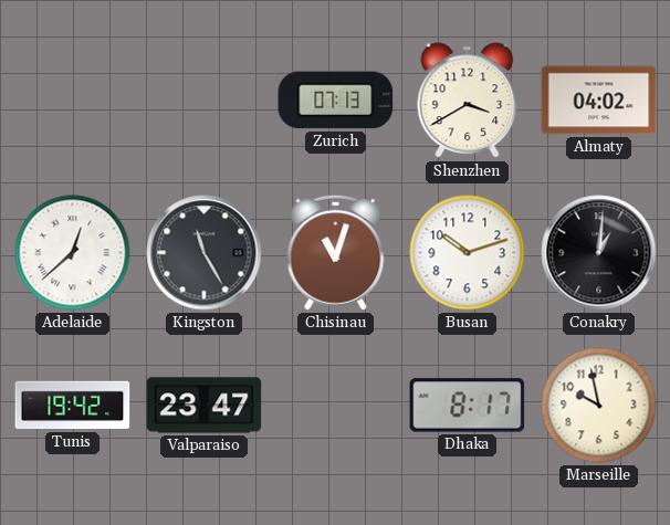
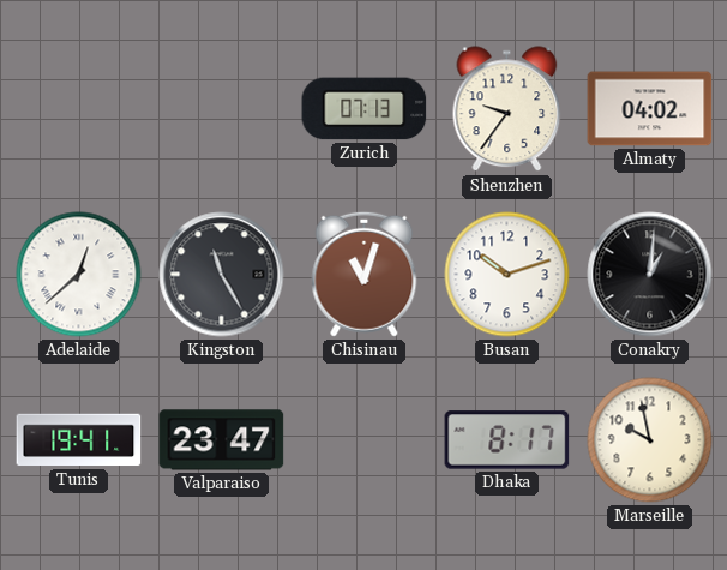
Shenzhen: 3:40 -> 9:36 (507, 109)
Tunis: 19:42 -> 19:41 (79, 440)
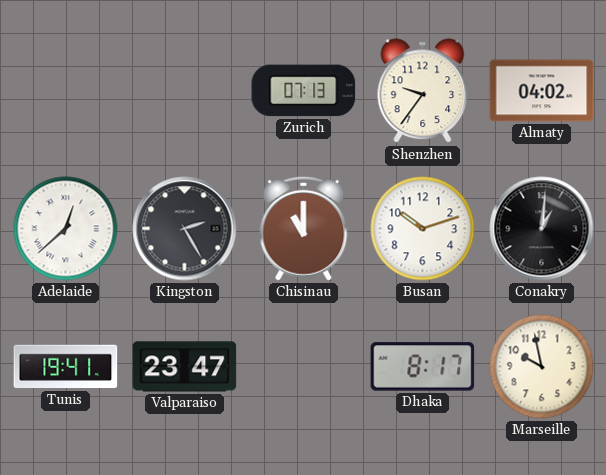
Kingston: 11:25 -> 2:25 (185, 229)
Chisinau: 11:03 -> 11:00 (304, 228)
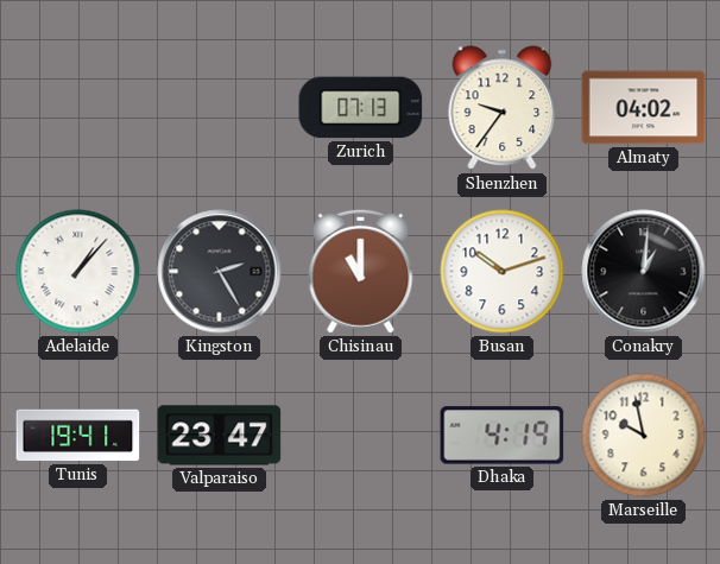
Adelaide: 12:38 -> 1:07 (78, 272)
Dhaka: 8:17 -> 4:19 (503, 436)
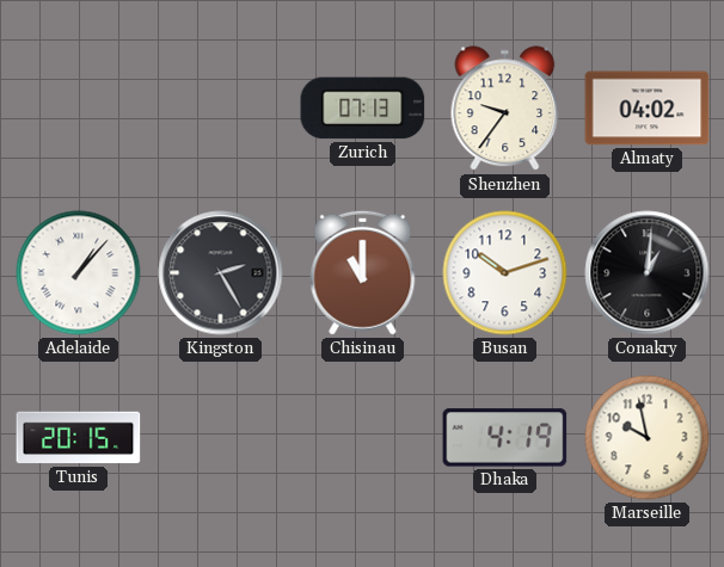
Tunis: 19:41 -> 20:15 (79, 438)
Valparaiso: 23:47 -> none (220, 436)
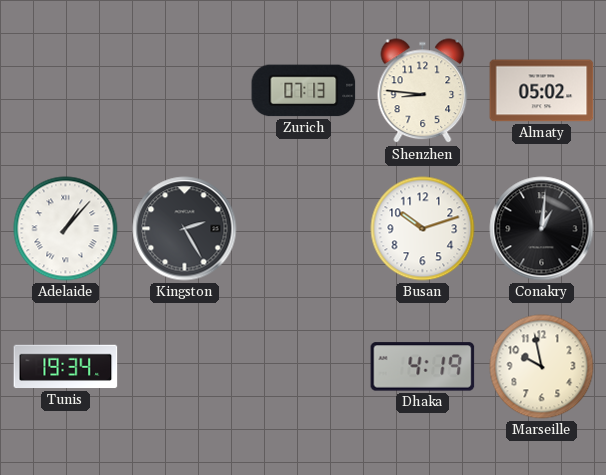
Shenzhen: 9:36 -> 8:46 (423, 91)
Almaty: 04:02 -> 05:02 (542, 91)
Chisinau: 11:00 -> none (363, 272)
Tunis: 20:15 -> 19:34 (66, 367)
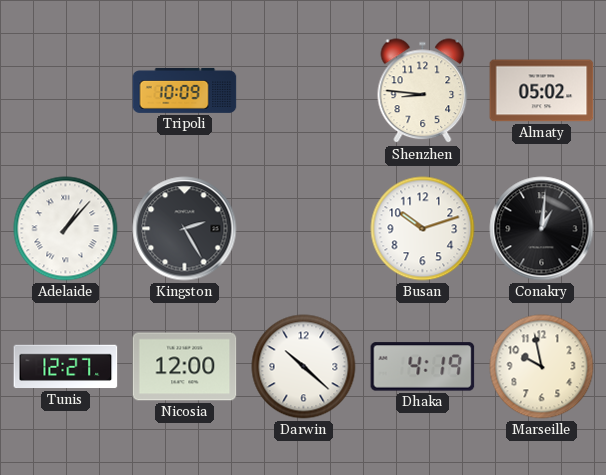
Tripoli: none -> 10:09 (185, 90)
Zurich: 07:13 -> none (304, 91)
Tunis: 19:34 -> 12:27 (66, 367)
Nicosia: none -> 12:00 (185, 367)
Darwin: none -> 10:22 (304, 367)
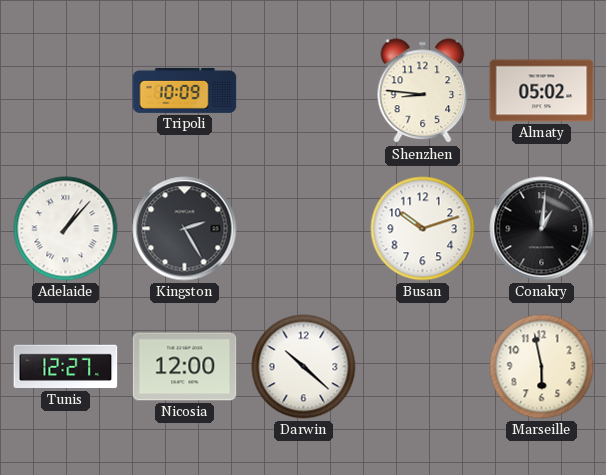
Dhaka: 4:19 -> none (423, 367)
Marseille: 9:58 -> 5:58 (542, 367)
